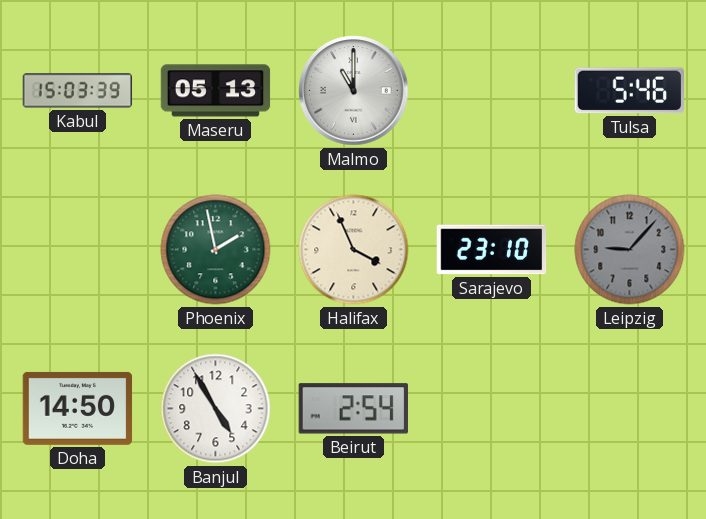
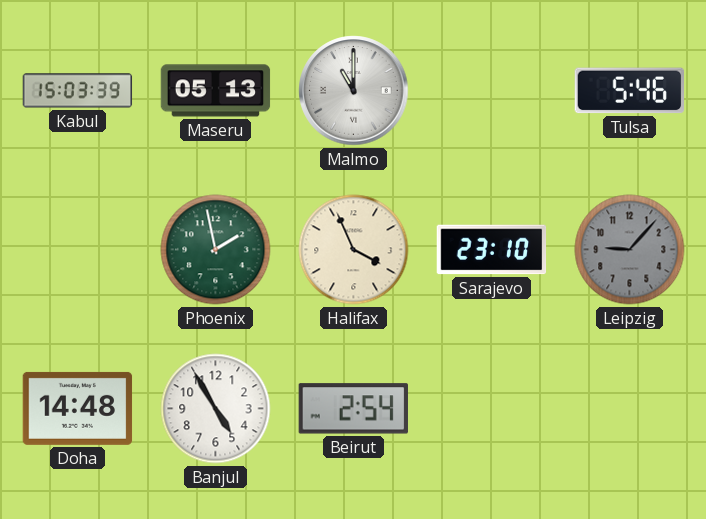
Doha: 14:50 -> 14:48 (78, 408)
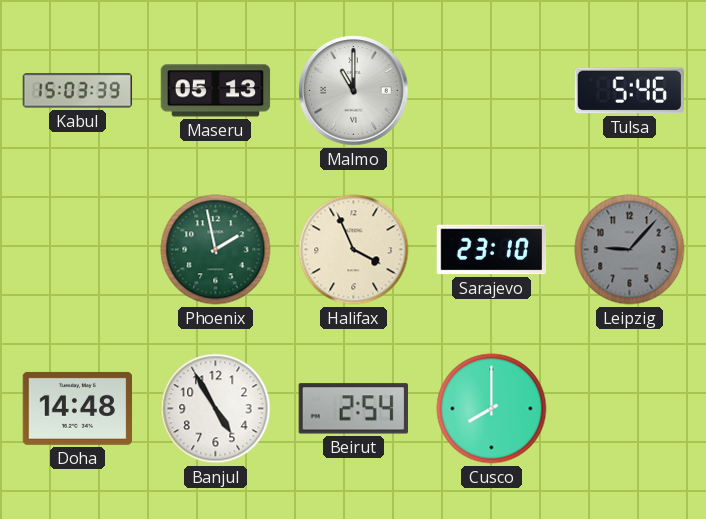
Cusco: none -> 8:00 (492, 409)
